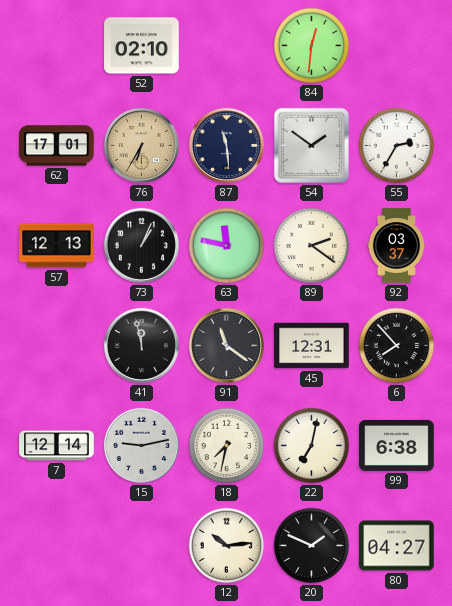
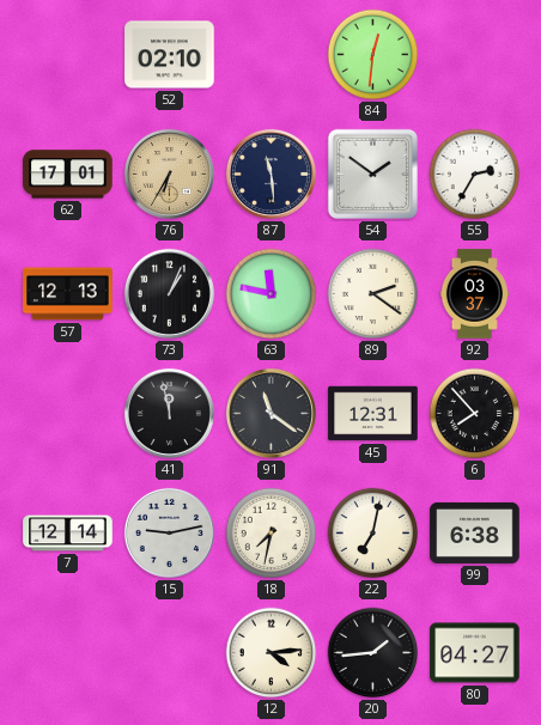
12: 10:14 -> 4:14 (272, 653)
20: 1:49 -> 1:44 (373, 653)
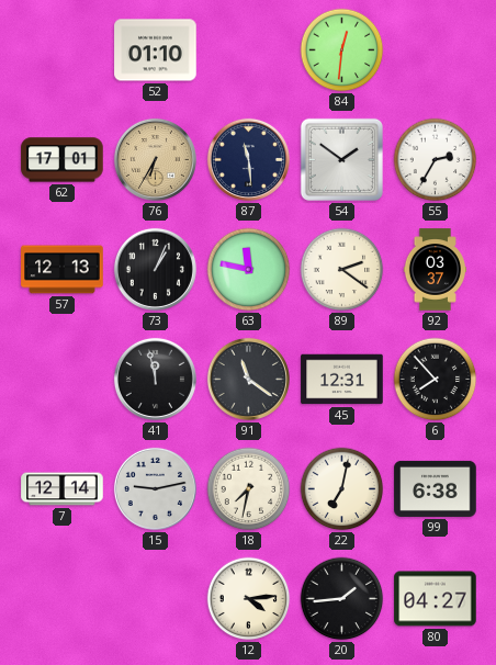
52: 02:10 -> 01:10 (156, 50)
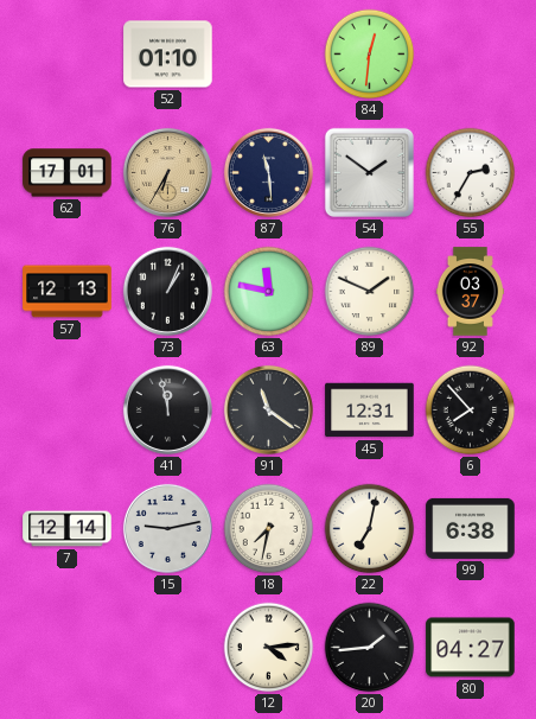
89: 2:21 -> 1:49 (370, 292)
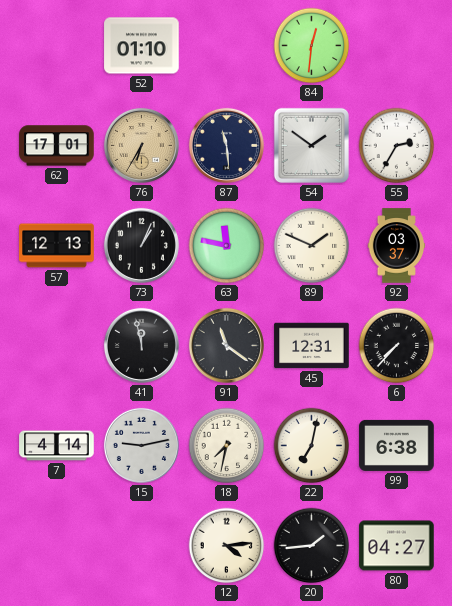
6: 7:53 -> 7:37 (397, 346)
7: 12:14 -> 4:14 (57, 446)
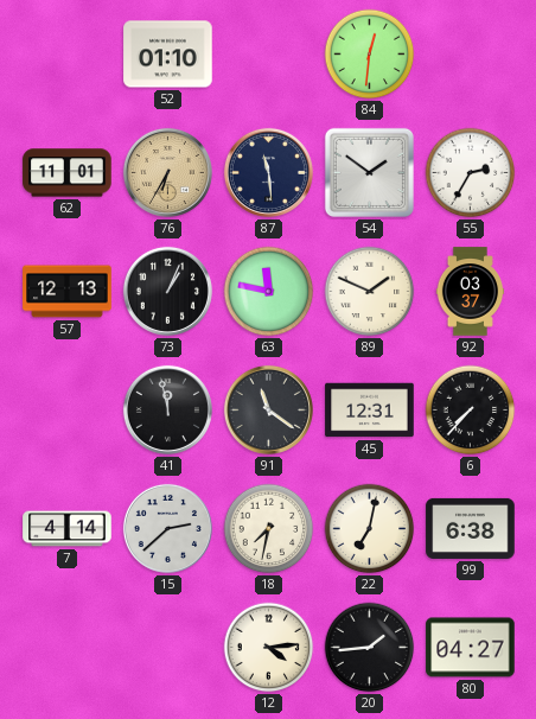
62: 17:01 -> 11:01 (68, 173)
15: 9:13 -> 2:38 (167, 528)
